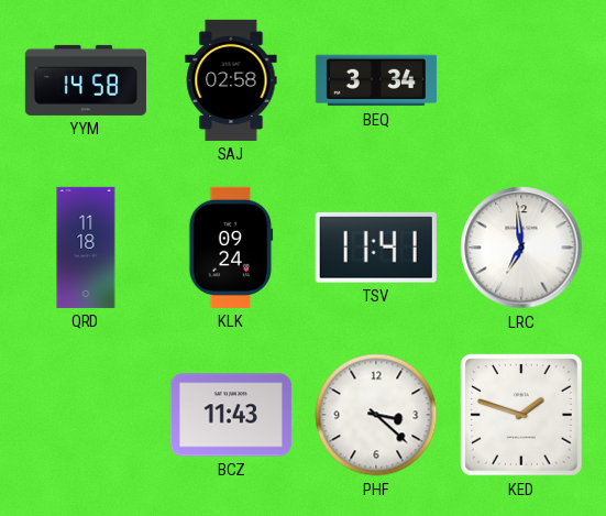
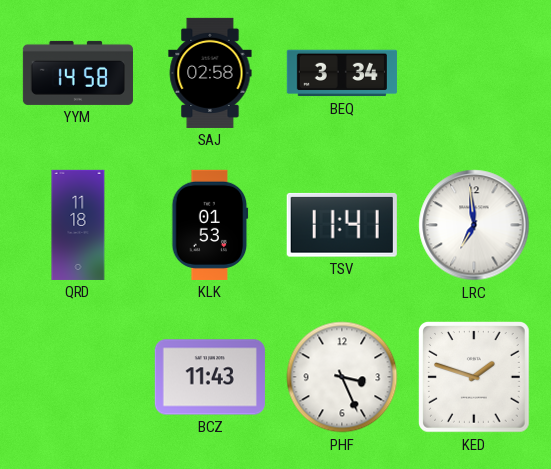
KLK: 09:24 -> 01:53 (210, 225)
PHF: 3:22 -> 3:26 (342, 377)
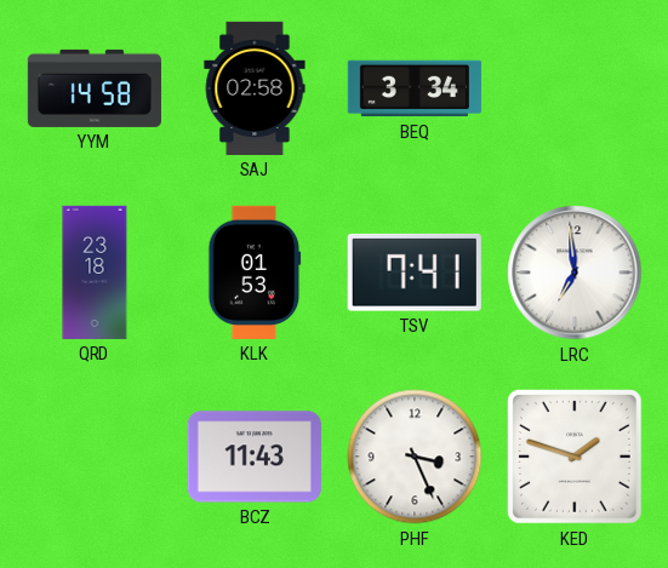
QRD: 11:18 -> 23:18 (95, 272)
TSV: 11:41 -> 7:41 (415, 272)
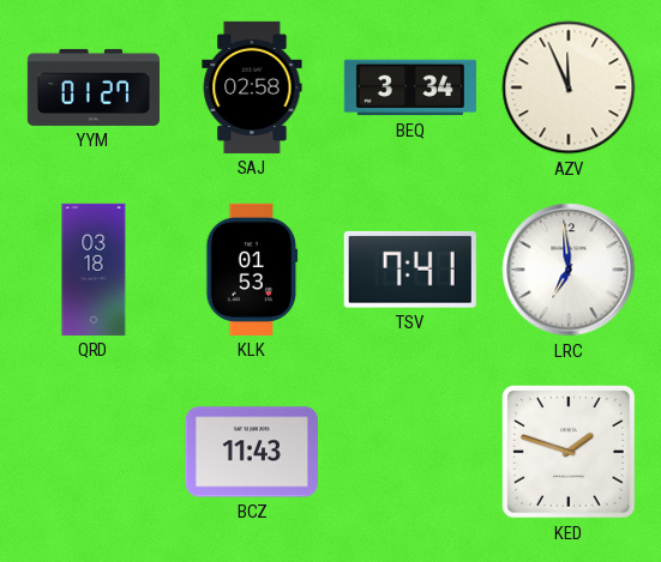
YYM: 14:58 -> 01:27 (94, 87)
AZV: none -> 11:56 (569, 87)
QRD: 23:18 -> 03:18 (94, 270)
PHF: 3:26 -> none (415, 457)
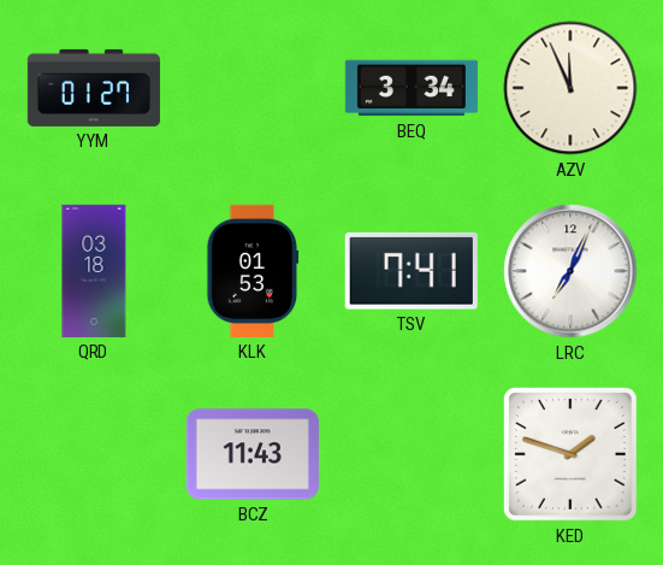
SAJ: 02:58 -> none (252, 87)
LRC: 6:59 -> 7:04 (570, 271)
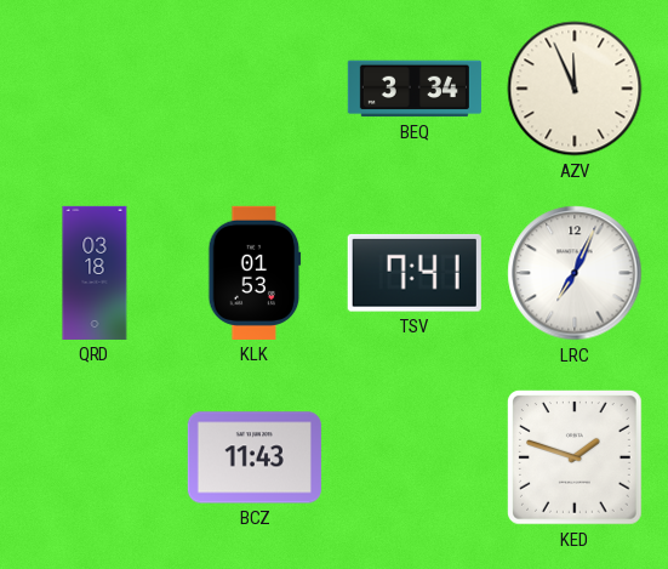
YYM: 01:27 -> none (94, 88)
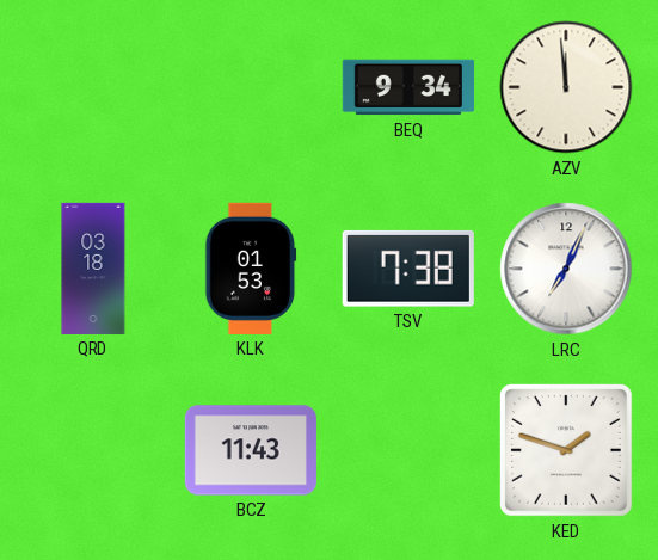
BEQ: 3:34 -> 9:34 (408, 87)
AZV: 11:56 -> 11:59 (566, 87)
TSV: 7:41 -> 7:38 (408, 269)
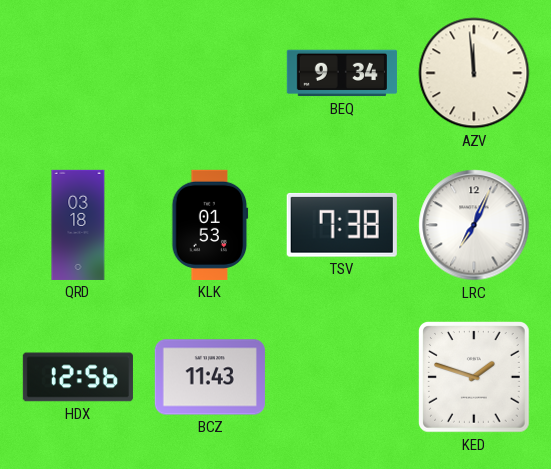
HDX: none -> 12:56 (78, 377)
